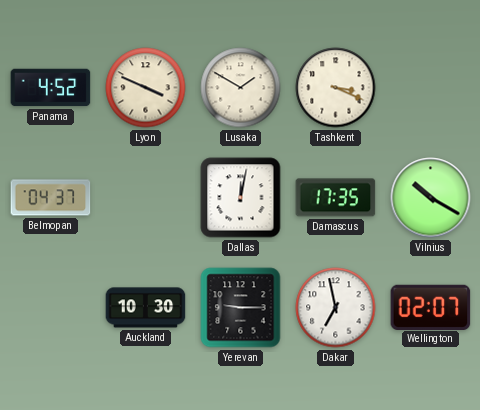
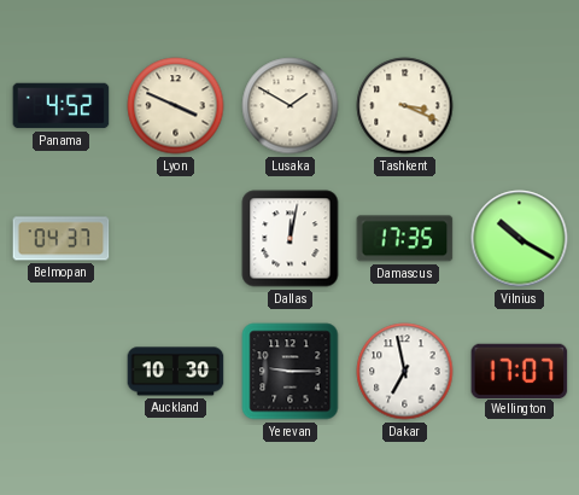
Wellington: 02:07 -> 17:07 (520, 371)
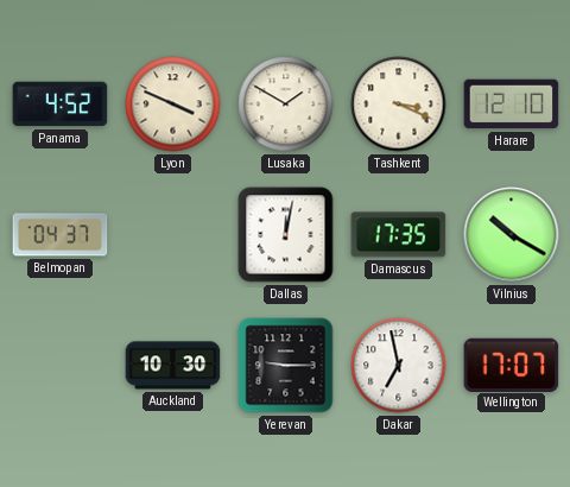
Harare: none -> 12:10 (512, 105)
